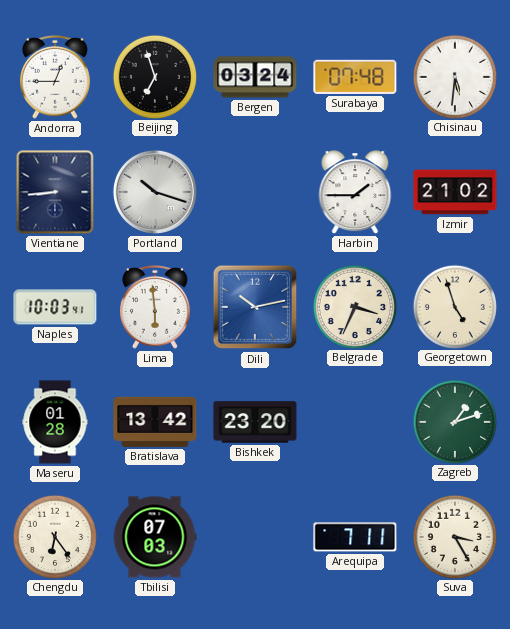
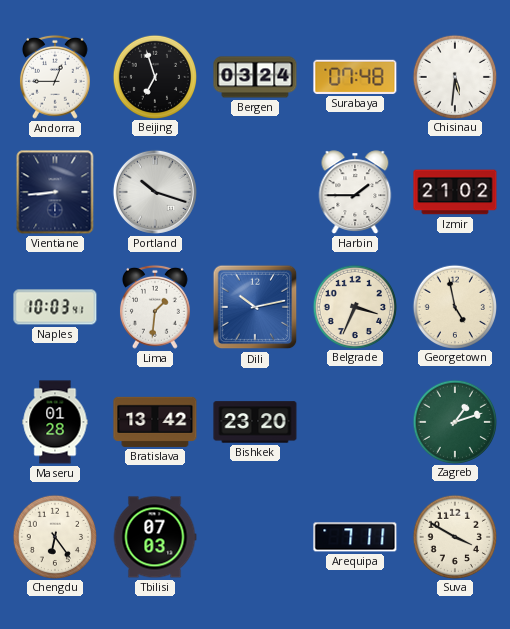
Lima: 5:59 -> 1:31 (155, 307)
Georgetown: 4:57 -> 4:58 (454, 306)
Suva: 3:25 -> 3:50 (454, 536)
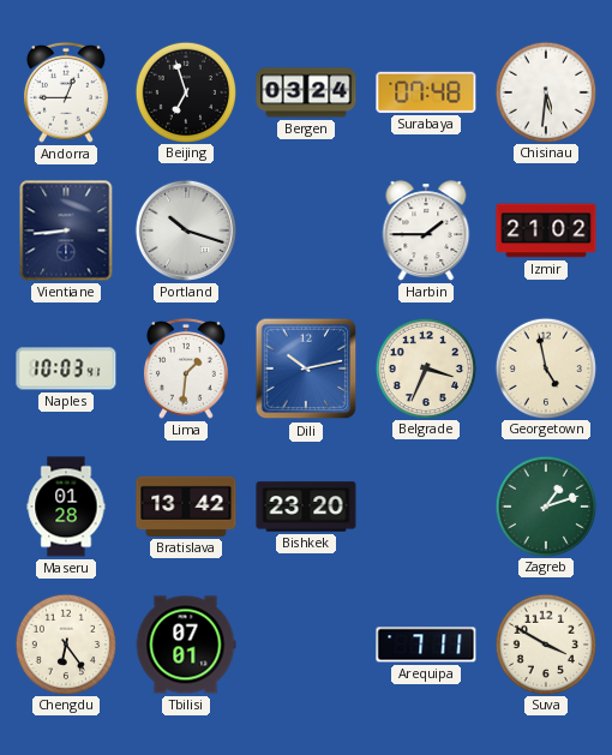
Tbilisi: 07:03 -> 07:01 (186, 645)
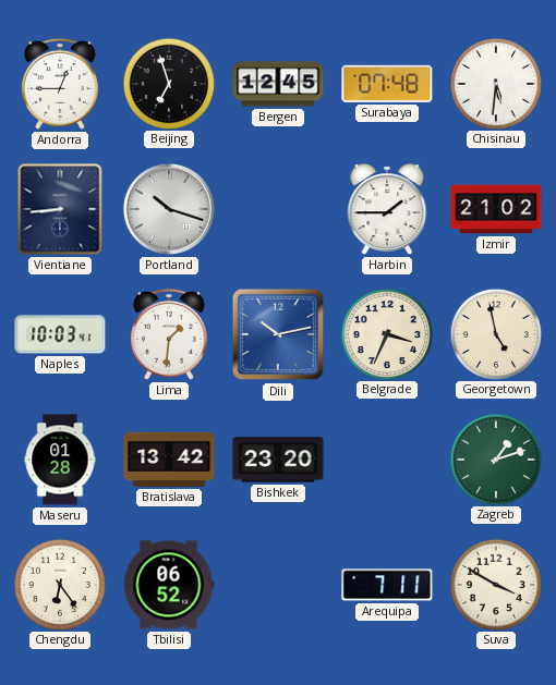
Bergen: 03:24 -> 12:45 (278, 84)
Tbilisi: 07:01 -> 06:52 (169, 585)
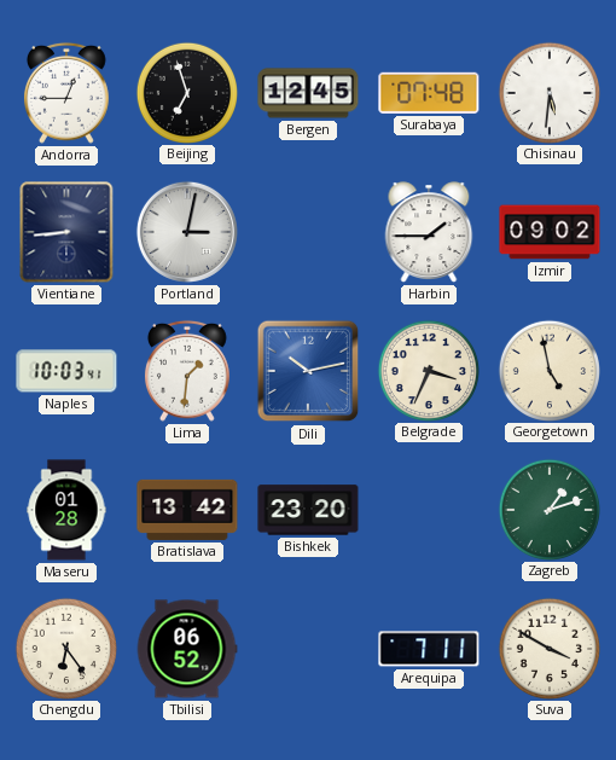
Portland: 10:18 -> 3:02 (187, 232)
Izmir: 21:02 -> 09:02 (550, 232)
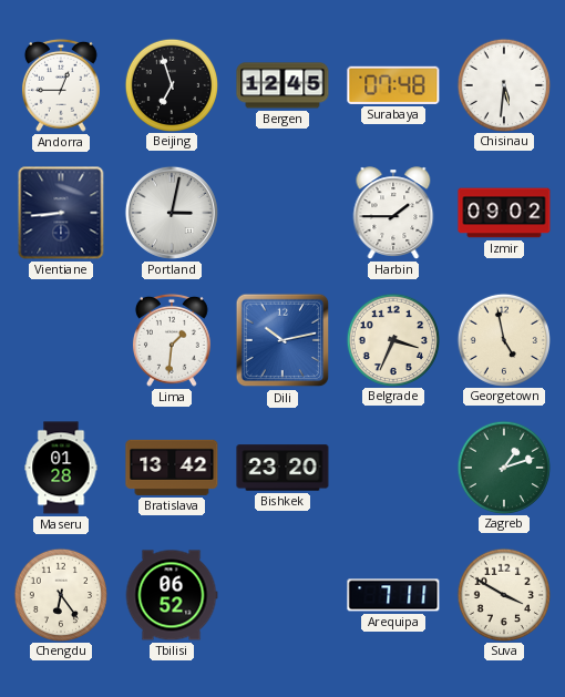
Naples: 10:03 -> none (66, 371)
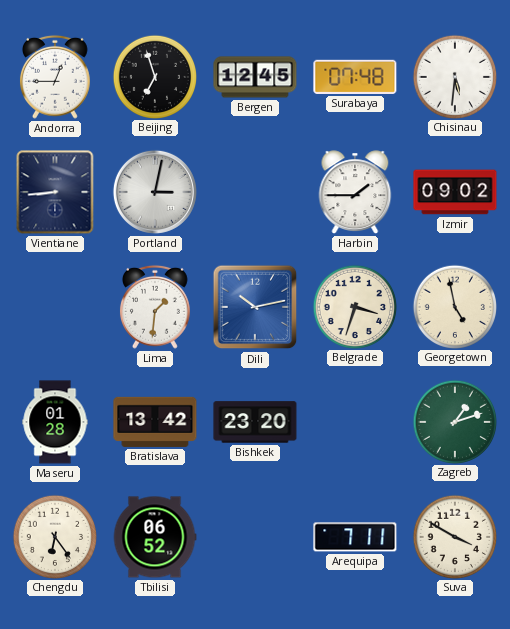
Belgrade: 3:34 -> 3:33 (354, 306)
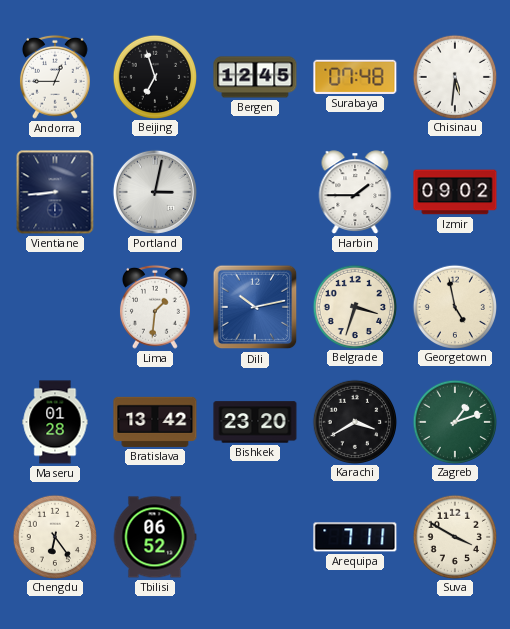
Karachi: none -> 3:40 (354, 421)
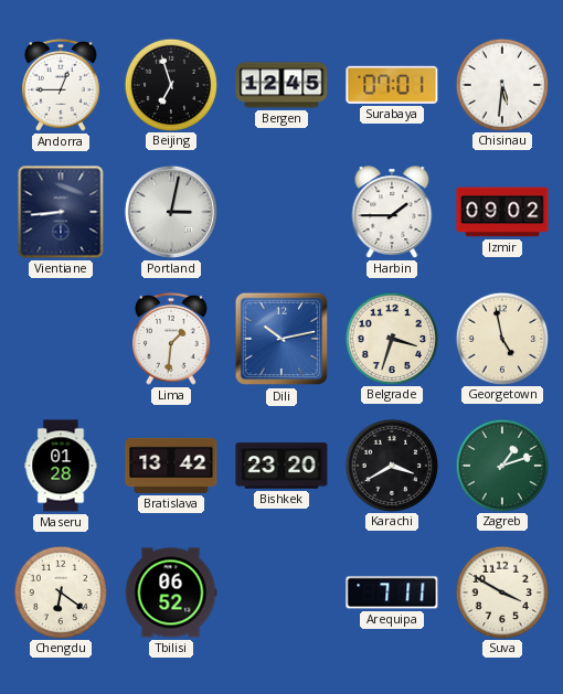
Surabaya: 07:48 -> 07:01 (392, 85)
Chengdu: 6:24 -> 6:21 (60, 591)
